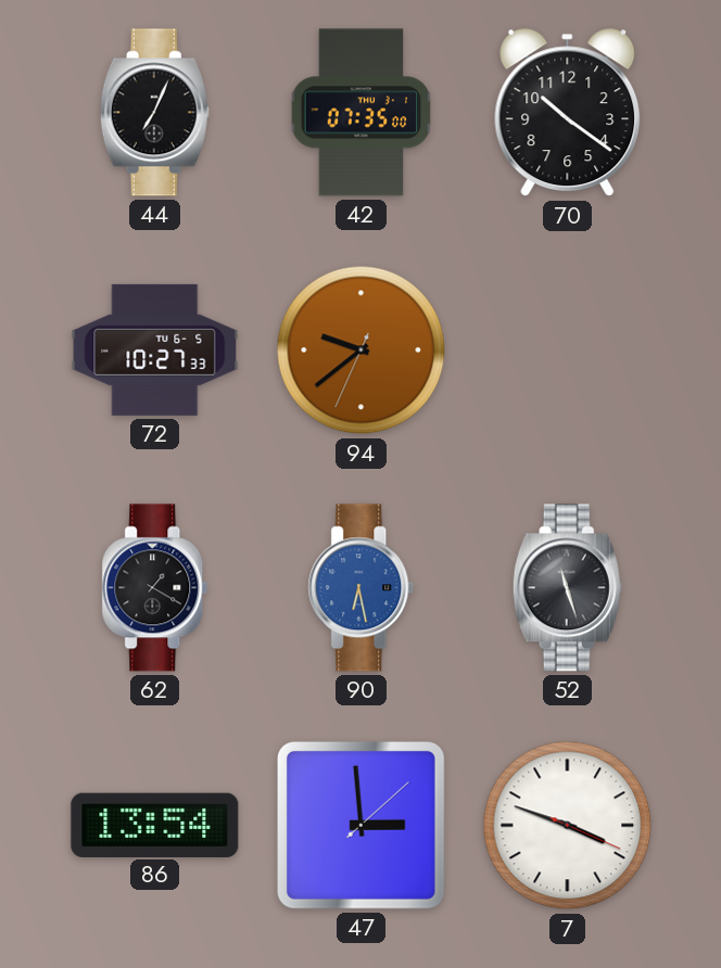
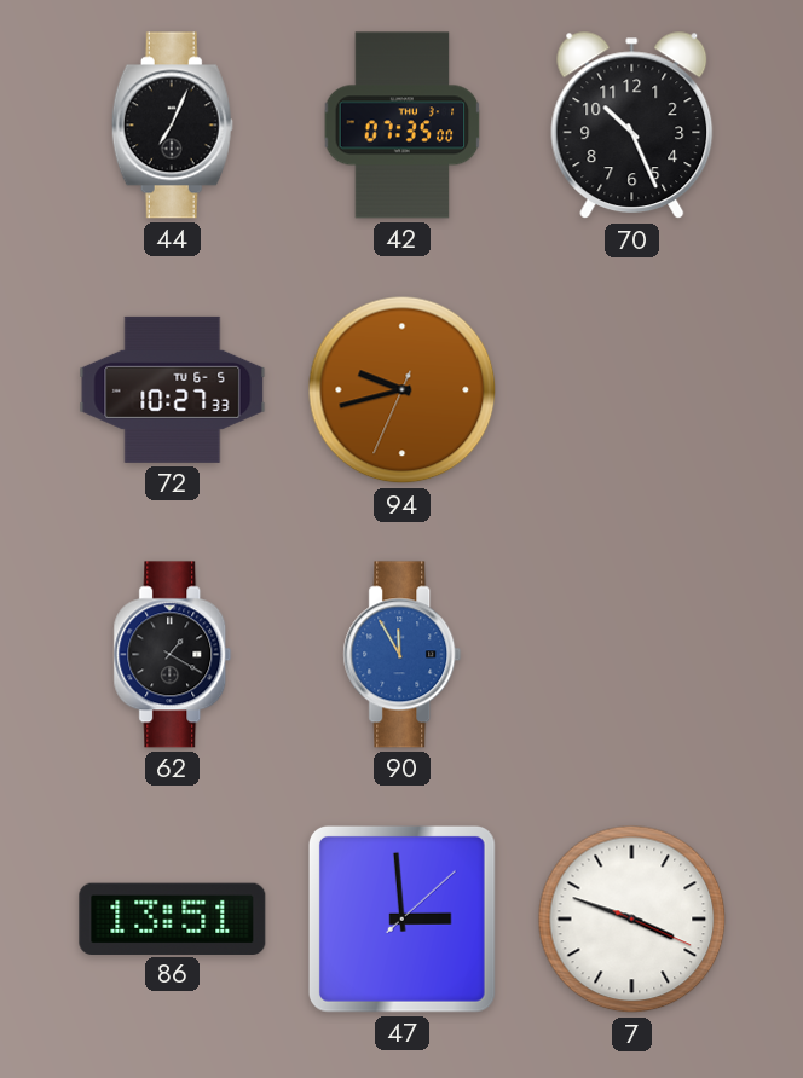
70: 10:21 -> 10:26 (632, 126)
94: 9:38 -> 9:42 (403, 390)
90: 6:28 -> 11:55 (403, 655)
52: 11:27 -> none (567, 588)
86: 13:54 -> 13:51 (173, 918)
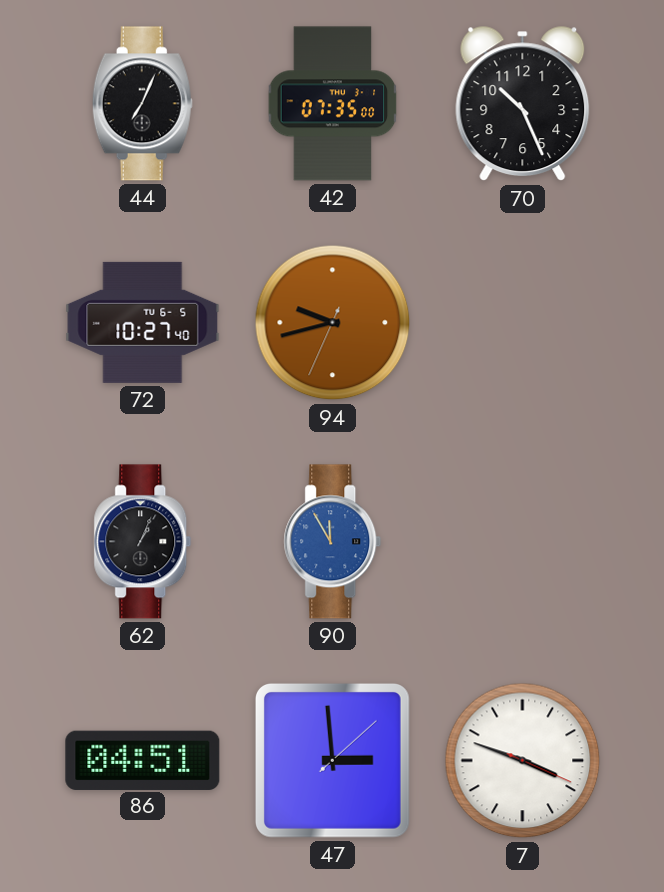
72: 10:27:33 -> 10:27:40 (143, 322)
62: 1:20 -> 1:04 (143, 542)
86: 13:51 -> 04:51 (143, 760)
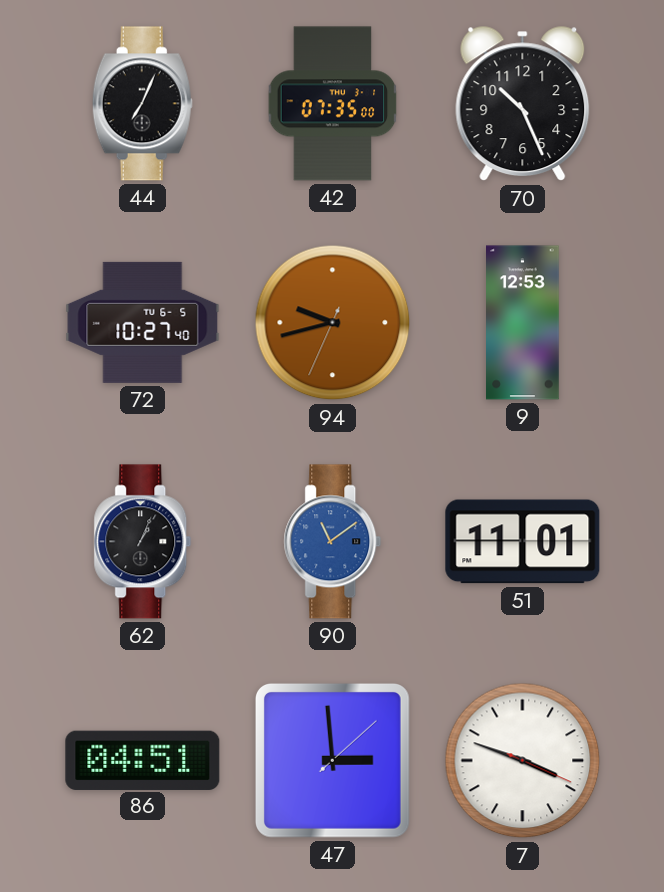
9: none -> 12:53 (523, 323)
90: 11:55 -> 11:09 (333, 542)
51: none -> 11:01 (523, 542)
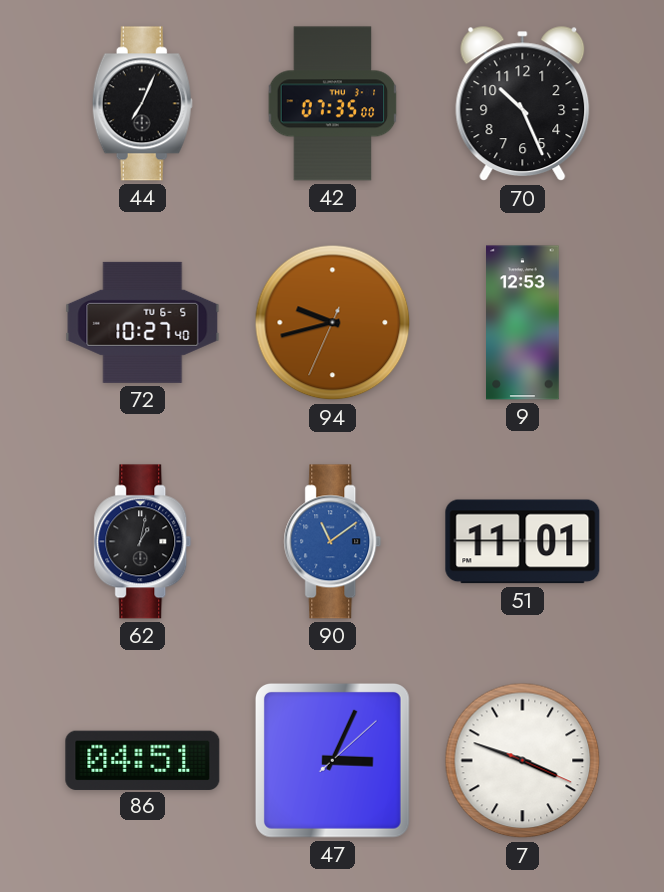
62: 1:04 -> 1:02 (143, 542)
47: 2:59 -> 3:04 (332, 760)
